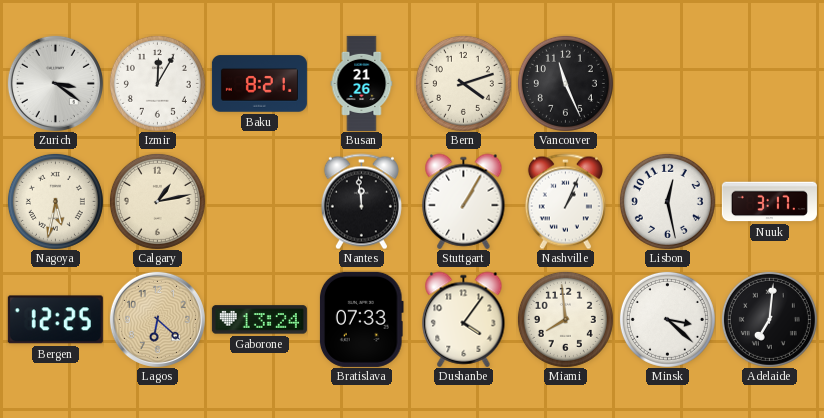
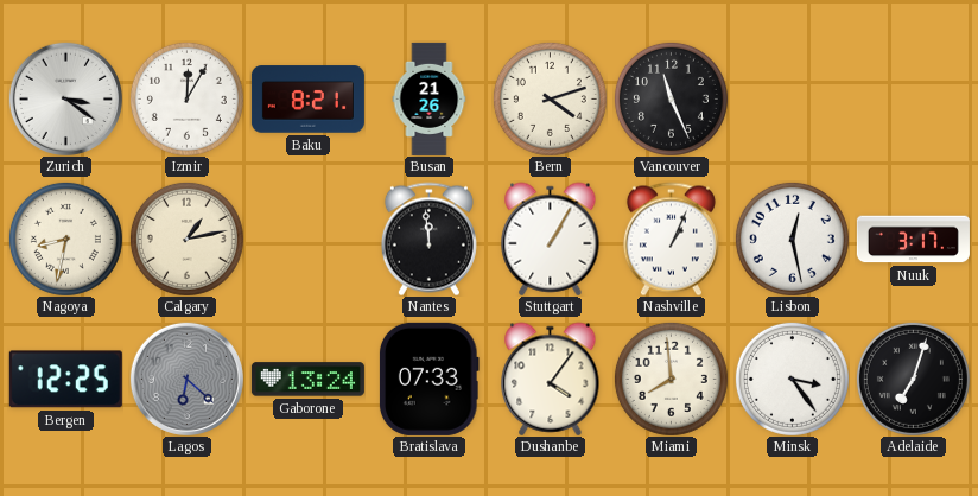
Nagoya: 5:32 -> 8:32 (65, 239)
Lagos dial: champagne -> grey (186, 379)
Minsk: 3:22 -> 3:24 (792, 379)
Adelaide: 7:01 -> 7:03 (913, 379)
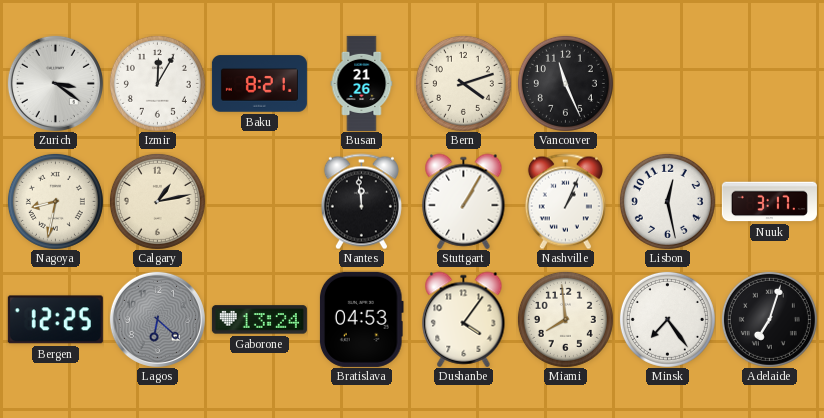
Bratislava: 07:33 -> 04:53 (361, 319)
Minsk: 3:24 -> 7:24 (667, 319)
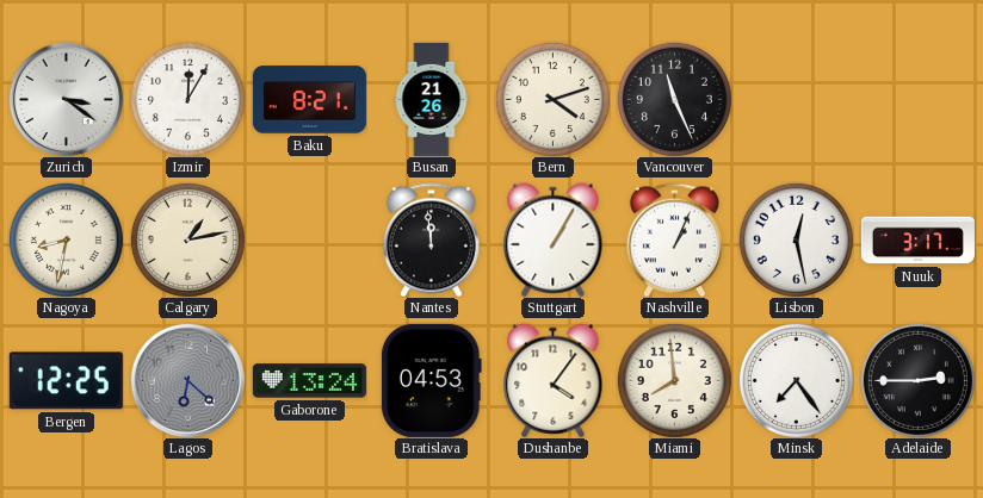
Adelaide: 7:03 -> 2:45 (917, 380)
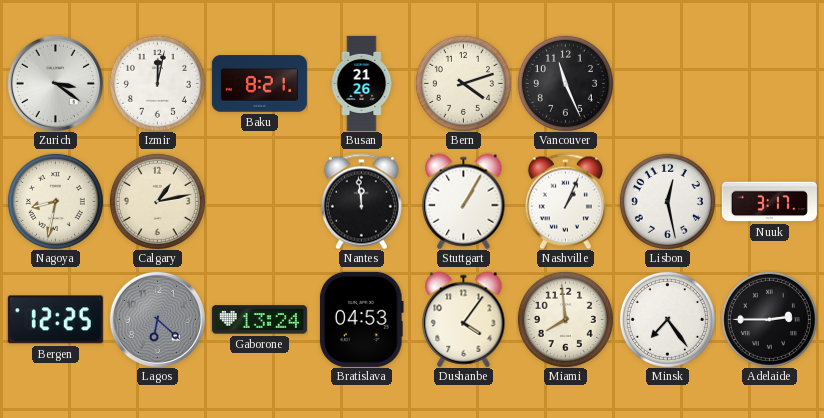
Izmir: 12:05 -> 12:02 (157, 83)
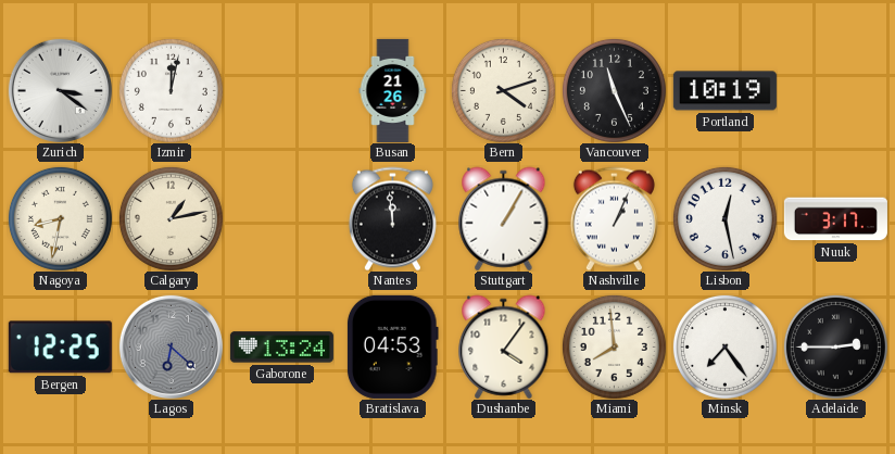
Baku: 8:21 -> none (259, 84)
Portland: none -> 10:19 (724, 91)
